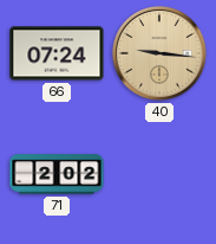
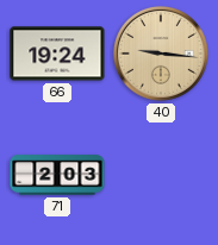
66: 07:24 -> 19:24 (57, 54)
71: 2:02 -> 2:03 (57, 175)
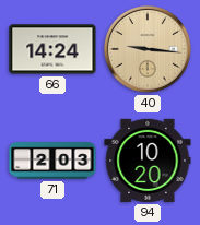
66: 19:24 -> 14:24 (52, 49)
94: none -> 10:20 (148, 161)
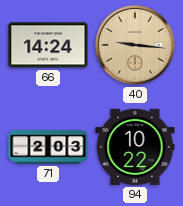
94: 10:20 -> 10:22 (135, 147)
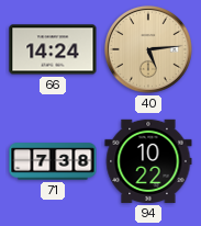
40: 9:16 -> 5:14 (148, 49)
71: 2:03 -> 7:38 (53, 161)
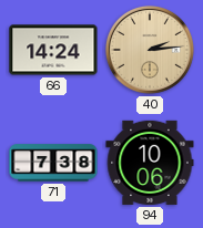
40: 5:14 -> 2:14 (150, 50)
94: 10:22 -> 10:06 (150, 163)
